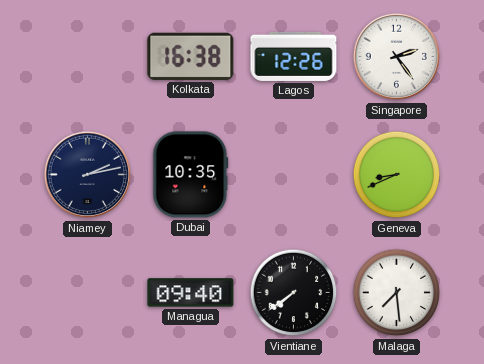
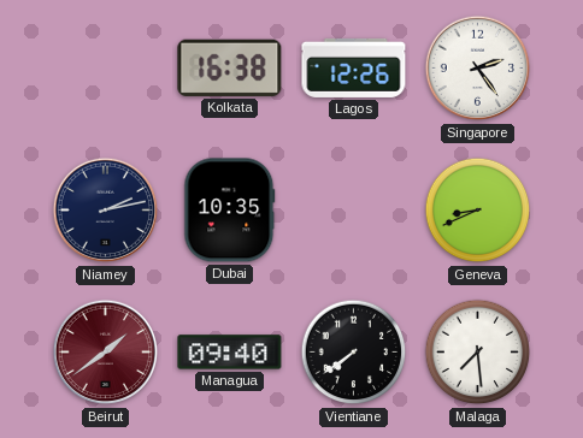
Beirut: none -> 1:39 (106, 353)
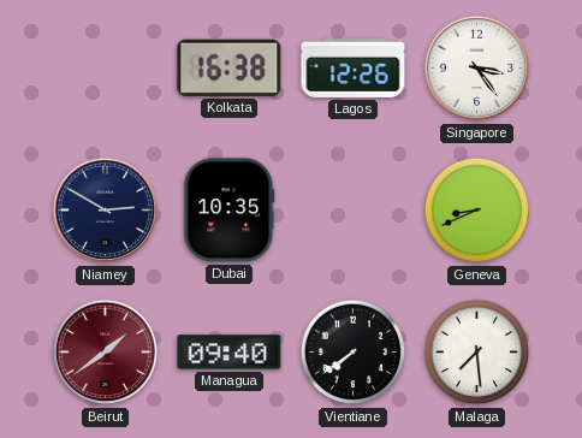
Singapore: 2:24 -> 3:24 (477, 69)
Niamey: 2:13 -> 2:50 (106, 211)
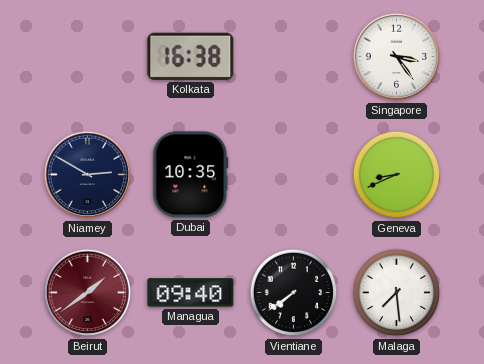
Lagos: 12:26 -> none (354, 67)
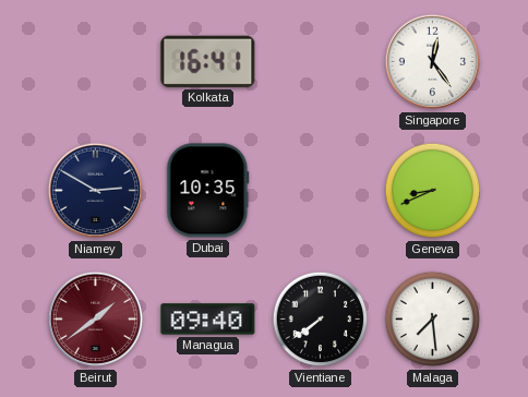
Kolkata: 16:38 -> 16:41 (208, 61)
Singapore: 3:24 -> 12:24 (433, 62)
